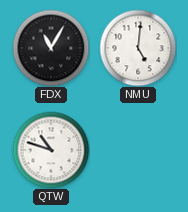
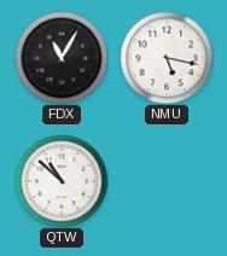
NMU: 5:01 -> 5:17 (167, 58)
QTW: 10:48 -> 10:52 (62, 181)
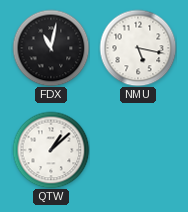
FDX: 11:05 -> 11:02 (51, 48)
QTW: 10:52 -> 1:08 (51, 150)
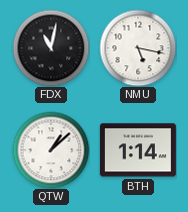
BTH: none -> 1:14 (138, 150)
